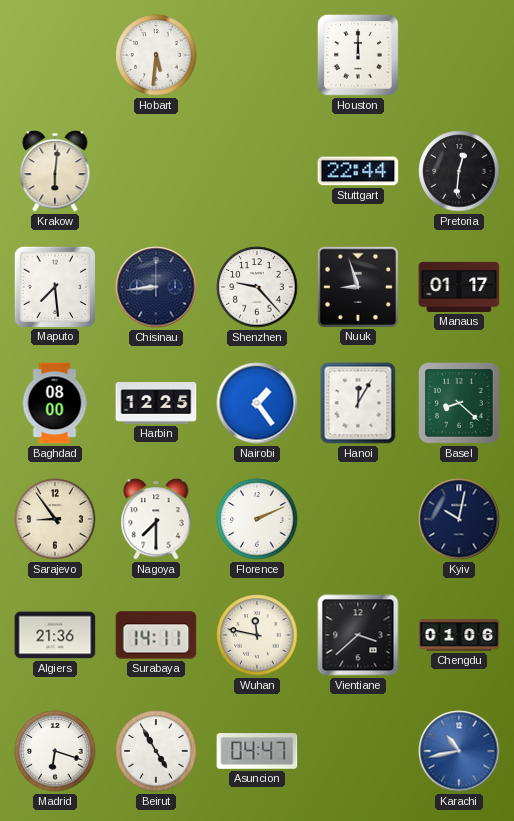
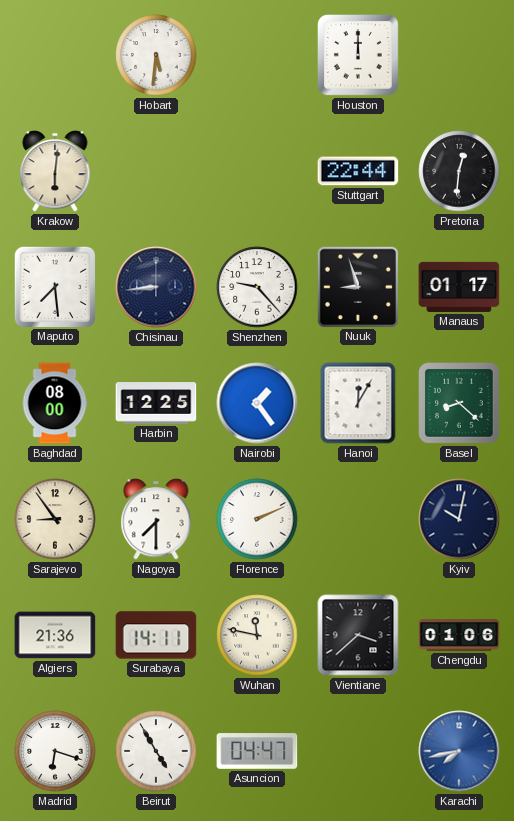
Karachi: 10:43 -> 7:43 (459, 751)
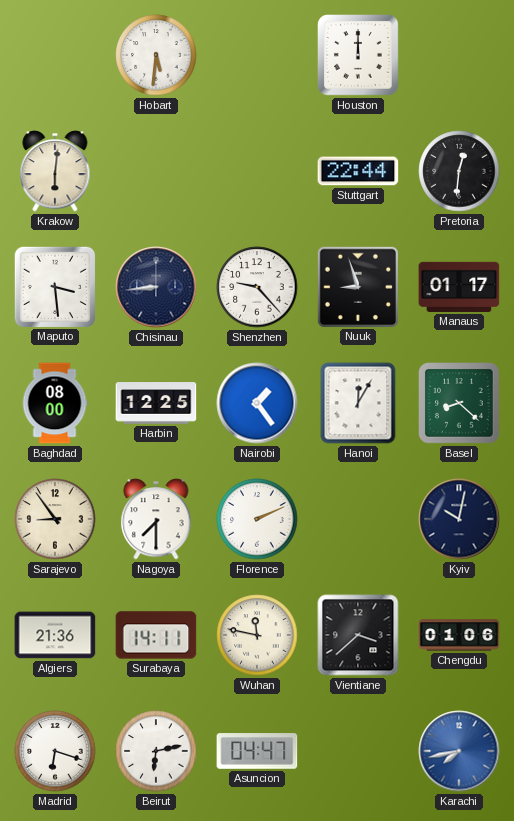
Maputo: 7:29 -> 3:29 (54, 286)
Beirut: 4:55 -> 6:13 (156, 751)
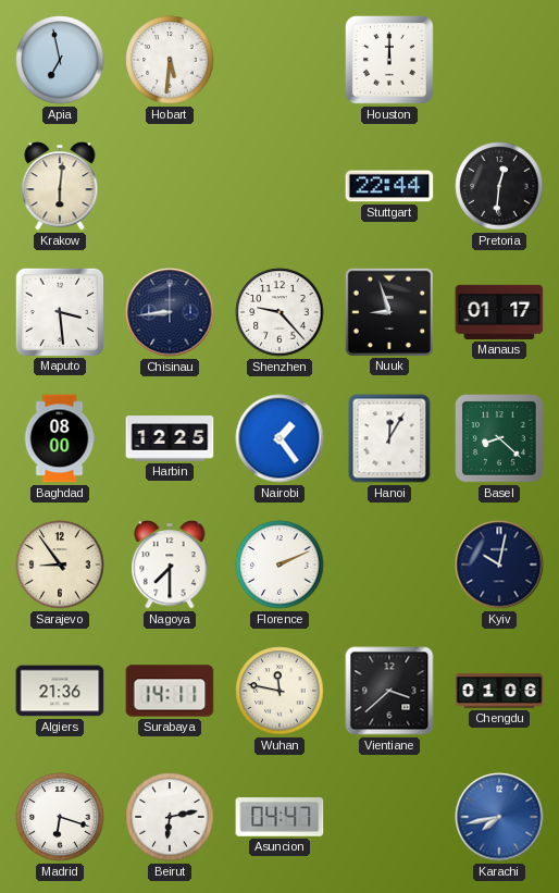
Apia: none -> 6:58 (60, 60)
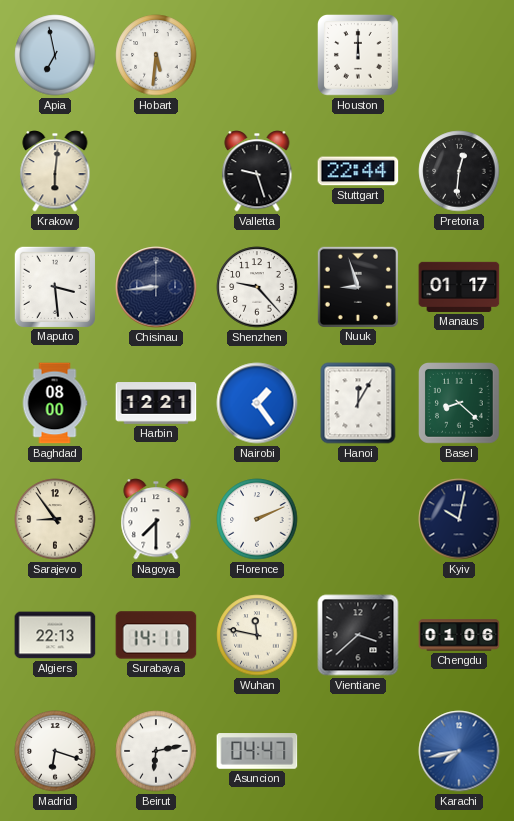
Valletta: none -> 9:27 (257, 171)
Harbin: 12:25 -> 12:21 (156, 403)
Algiers: 21:36 -> 22:13 (55, 635)
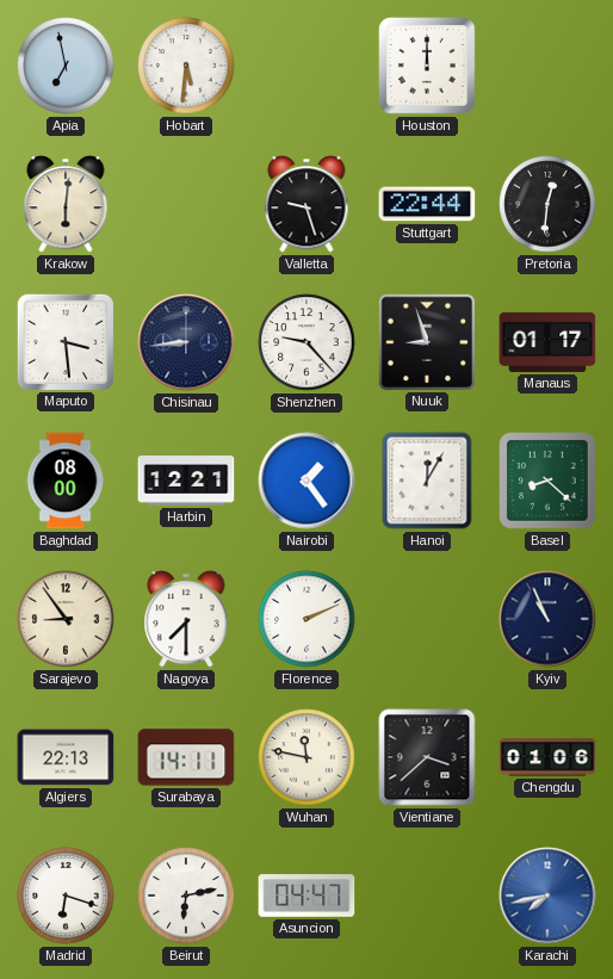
Kyiv: 10:02 -> 10:56 (547, 619)
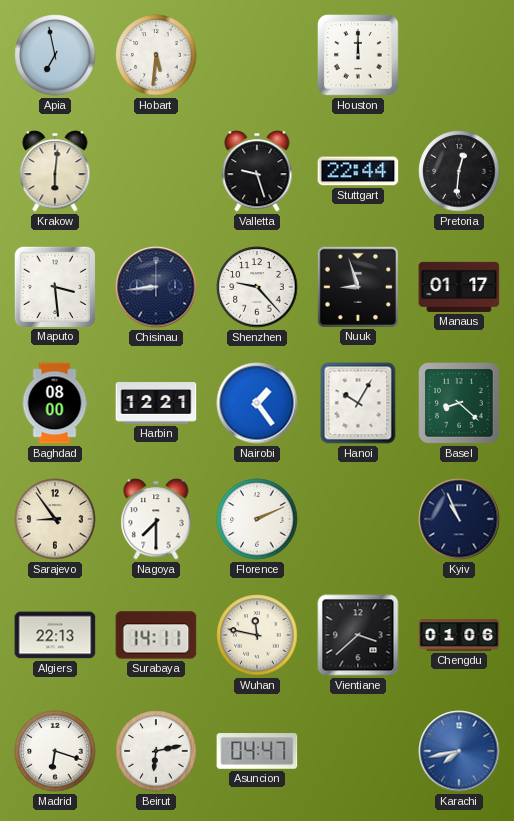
Hanoi: 12:05 -> 10:05 (358, 403)
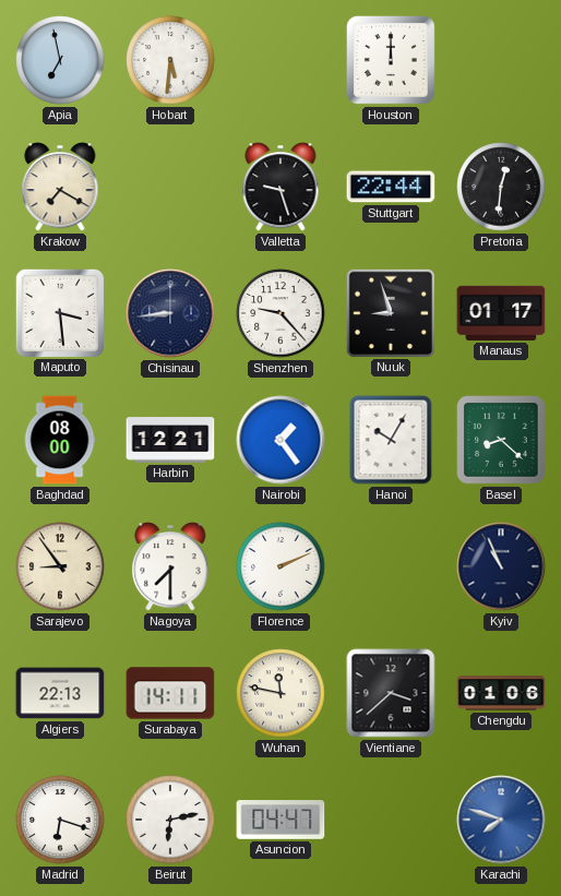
Krakow: 6:01 -> 7:20 (60, 187)
Karachi: 7:43 -> 7:48 (501, 820)
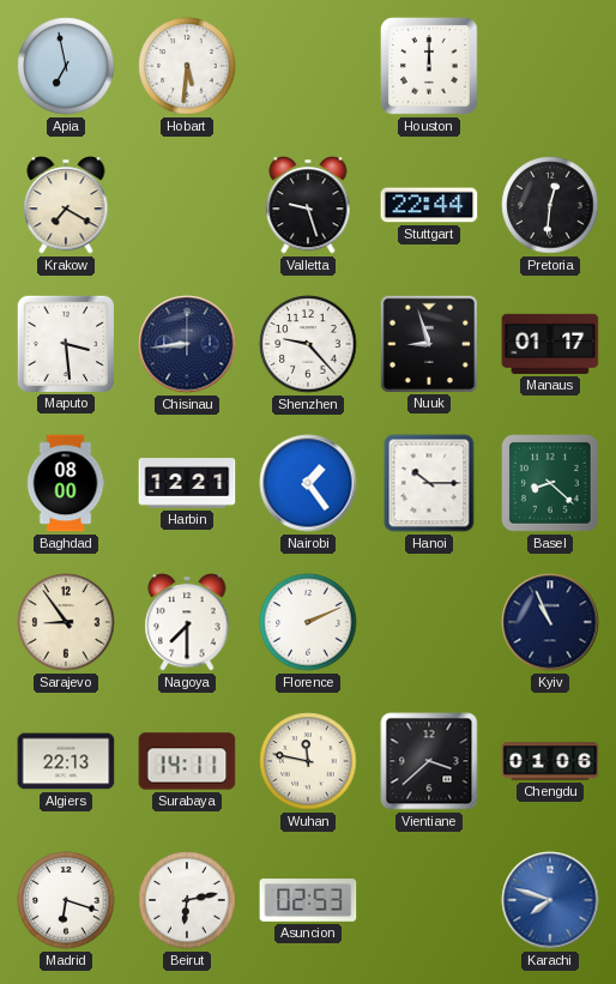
Hanoi: 10:05 -> 10:15 (429, 483)
Asuncion: 04:47 -> 02:53 (308, 900)
